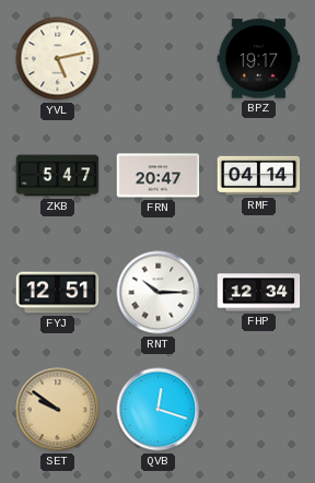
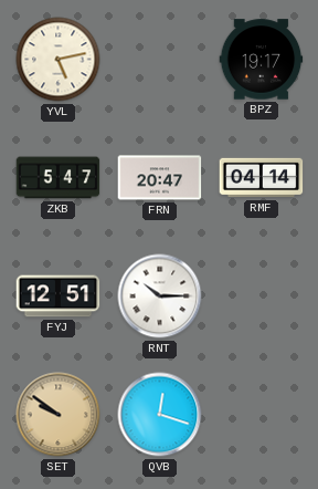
FHP: 12:34 -> none (259, 293)
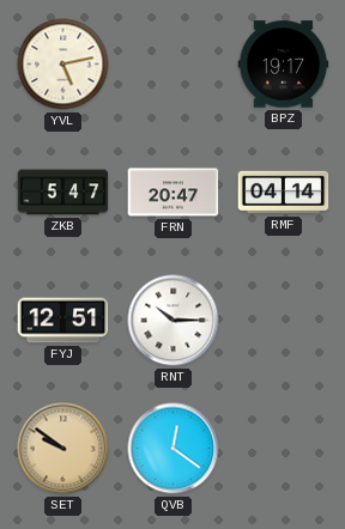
QVB: 12:18 -> 12:21 (174, 449)
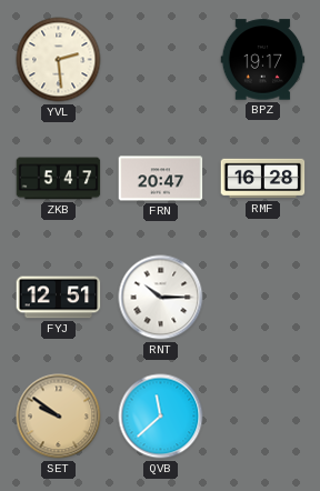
YVL: 5:13 -> 2:29 (59, 60)
RMF: 04:14 -> 16:28 (263, 179)
QVB: 12:21 -> 11:38 (161, 417)
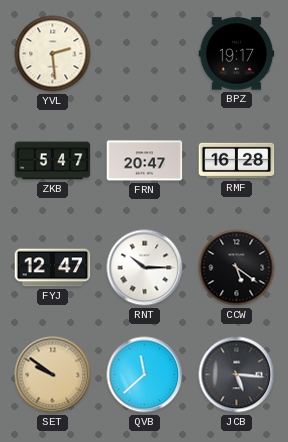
FYJ: 12:51 -> 12:47 (53, 268)
CCW: none -> 5:21 (237, 268)
JCB: none -> 5:16 (237, 375)
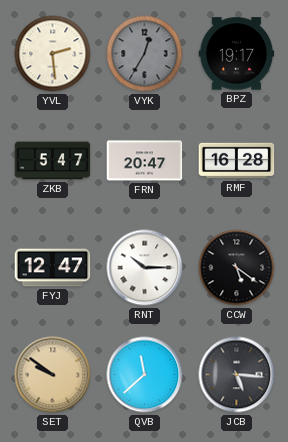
VYK: none -> 12:35 (145, 54)
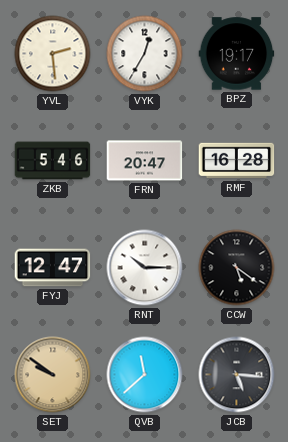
VYK dial: grey -> white (145, 54)
ZKB: 5:47 -> 5:46 (53, 161)
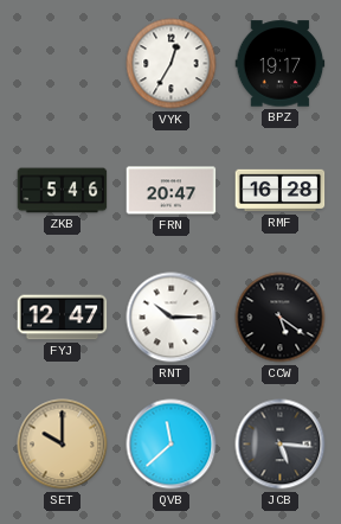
YVL: 2:29 -> none (53, 54)
SET: 9:51 -> 10:00 (63, 445)
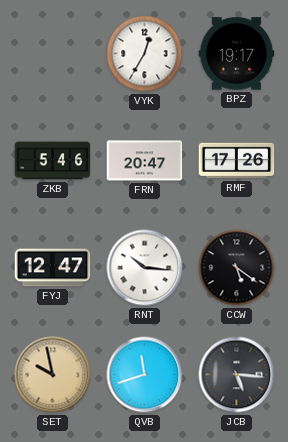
RMF: 16:28 -> 17:26 (237, 161)
RNT: 10:15 -> 10:16 (145, 268)
SET: 10:00 -> 9:58 (53, 375)
QVB: 11:38 -> 11:42 (145, 375)
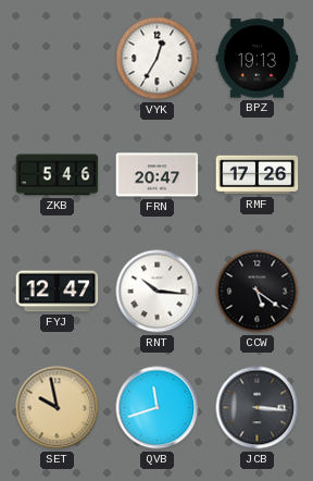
BPZ: 19:17 -> 19:13 (258, 59)
JCB: 5:16 -> 3:16 (258, 408)
